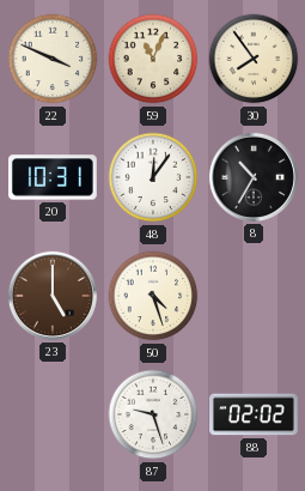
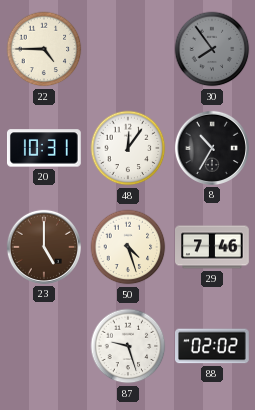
22: 3:49 -> 4:45 (44, 49)
59: 11:04 -> none (153, 59)
30 dial: cream -> grey (212, 49)
29: none -> 7:46 (213, 247)
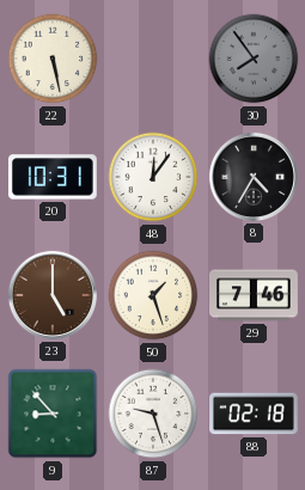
22: 4:45 -> 5:28 (53, 59)
8: 10:35 -> 4:35 (254, 177)
50: 4:27 -> 1:27 (153, 295)
9: none -> 8:53 (53, 414)
88: 02:02 -> 02:18 (255, 414)
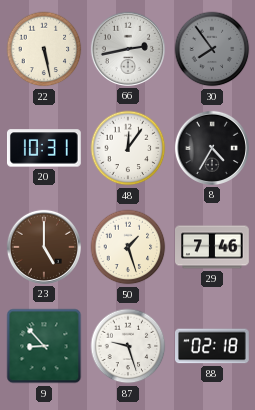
66: none -> 2:43 (128, 49)
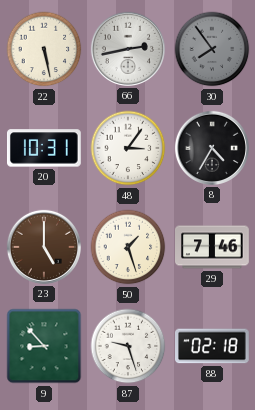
48: 12:06 -> 3:06 (128, 148)
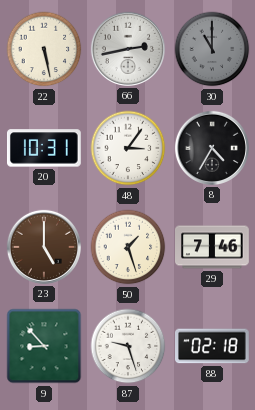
30: 7:54 -> 11:00 (212, 49)
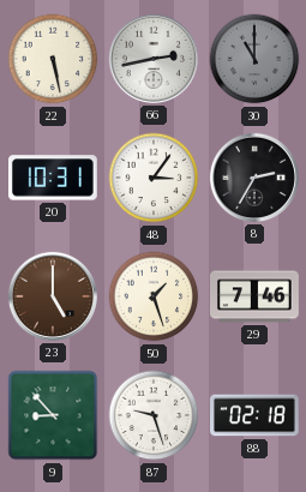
8: 4:35 -> 2:35 (254, 178)
